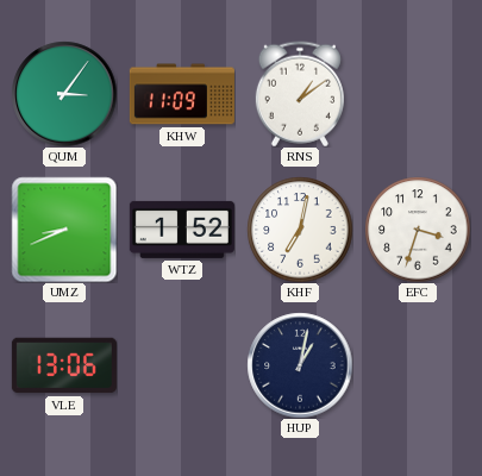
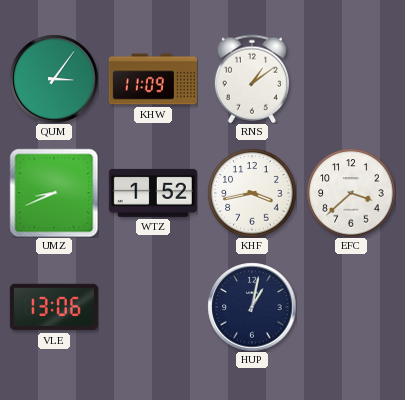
KHF: 7:02 -> 3:43 (252, 193)
EFC: 3:33 -> 3:38 (351, 193)
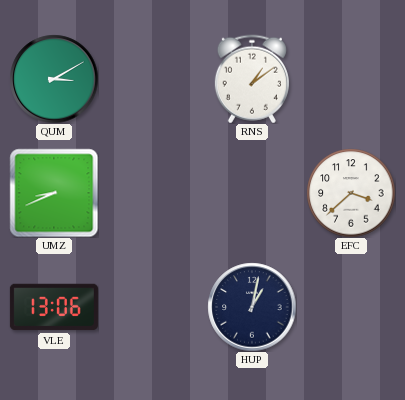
QUM: 3:06 -> 3:10 (54, 79)
KHW: 11:09 -> none (153, 79)
WTZ: 1:52 -> none (153, 193)
KHF: 3:43 -> none (252, 193)
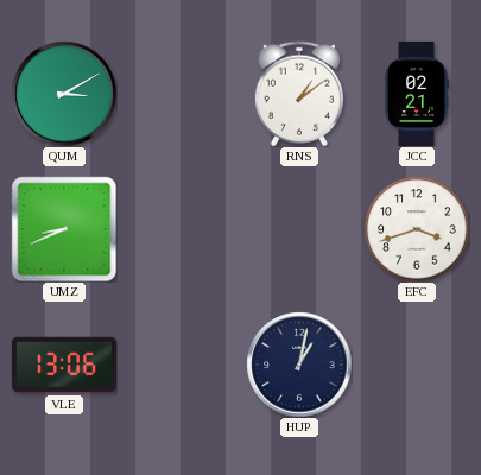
JCC: none -> 02:21 (417, 94)
EFC: 3:38 -> 3:42 (417, 229)
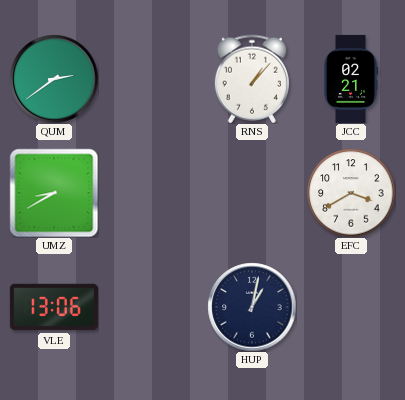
QUM: 3:10 -> 2:39 (54, 79)
RNS: 1:09 -> 1:07 (252, 79)
UMZ: 8:41 -> 8:40 (54, 193)
EFC: 3:42 -> 3:40 (351, 193)
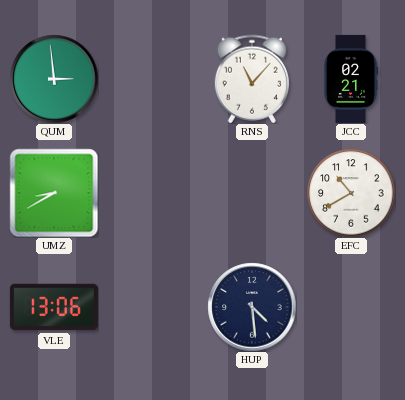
QUM: 2:39 -> 2:59 (54, 79)
RNS: 1:07 -> 11:07 (252, 79)
EFC: 3:40 -> 10:40 (351, 193)
HUP: 1:02 -> 4:29 (252, 307)
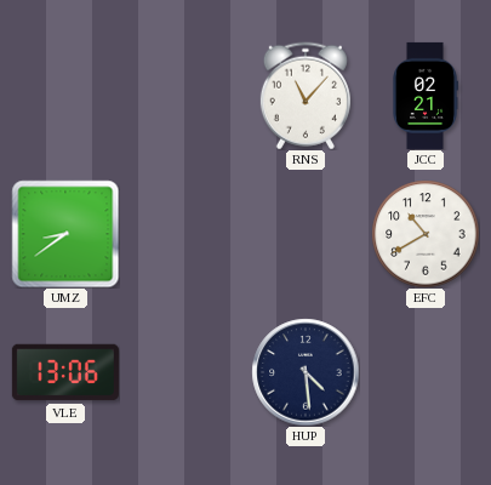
QUM: 2:59 -> none (54, 79)
UMZ: 8:40 -> 8:39 (65, 234)
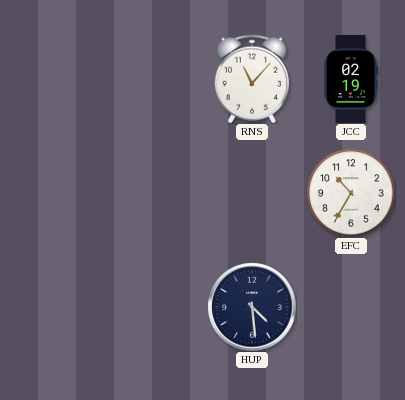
JCC: 02:21 -> 02:19 (351, 79)
UMZ: 8:39 -> none (65, 234)
EFC: 10:40 -> 10:35 (351, 193)
VLE: 13:06 -> none (65, 372)
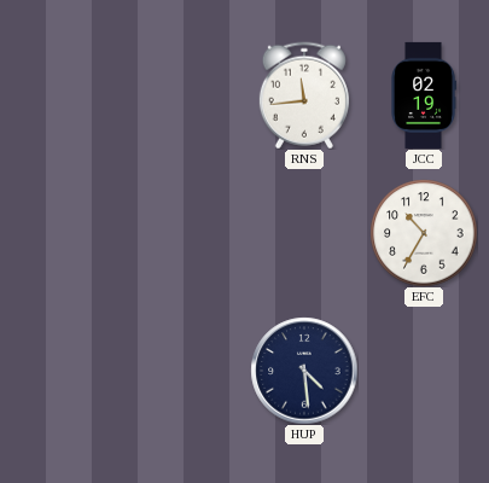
RNS: 11:07 -> 11:44 (304, 95)
